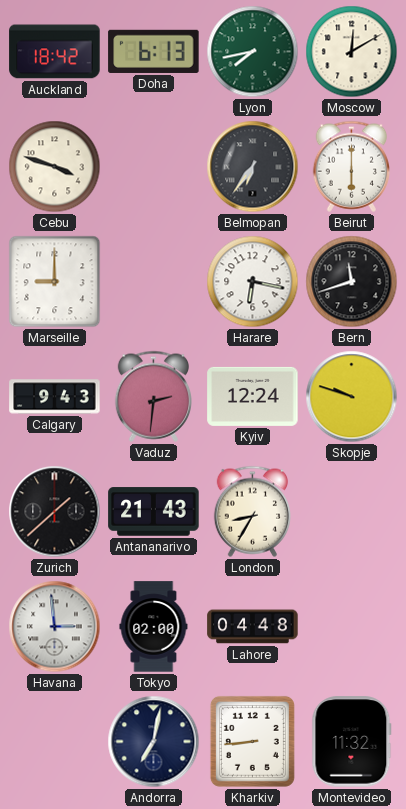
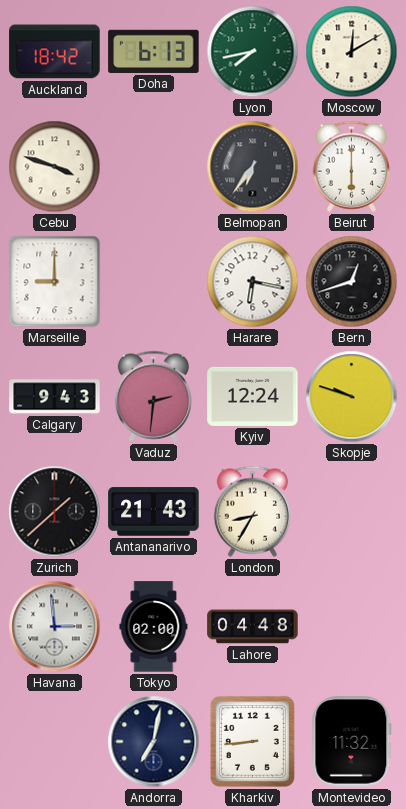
Bern: 11:42 -> 12:42 (352, 282)
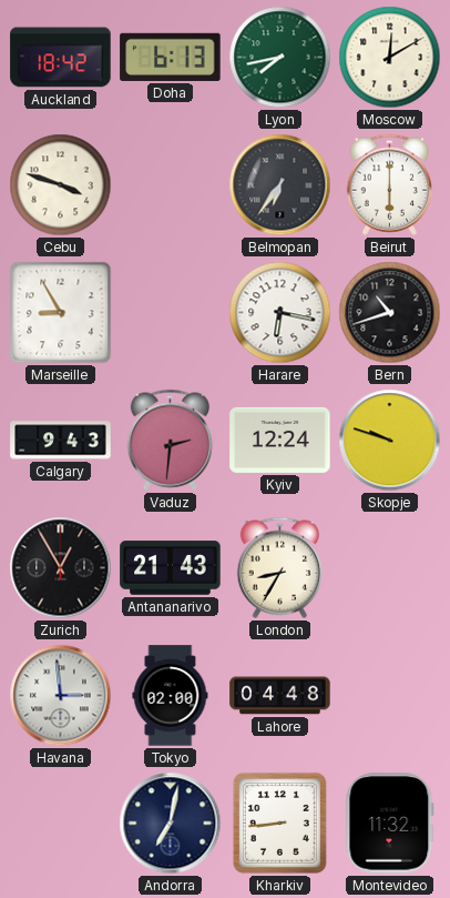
Marseille: 9:00 -> 8:55 (61, 313)
Bern: 12:42 -> 10:42 (390, 313)
Zurich: 1:38 -> 12:55 (61, 568)
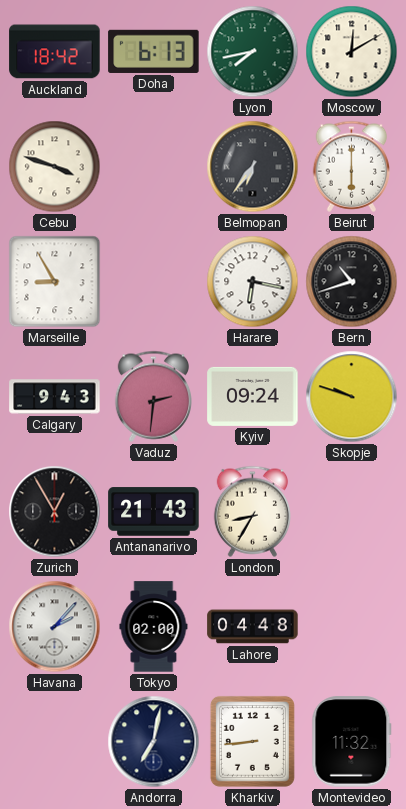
Kyiv: 12:24 -> 09:24 (253, 396)
Havana: 2:59 -> 2:07 (55, 627)
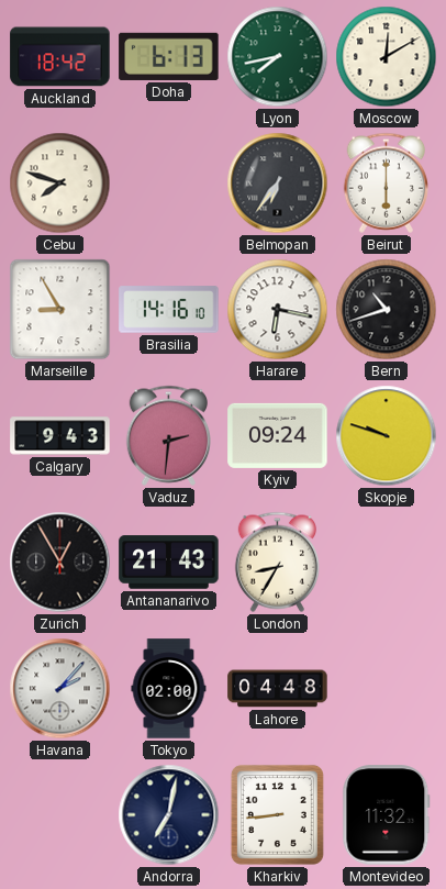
Cebu: 3:48 -> 7:48 (60, 184)
Brasilia: none -> 14:16 (169, 310)
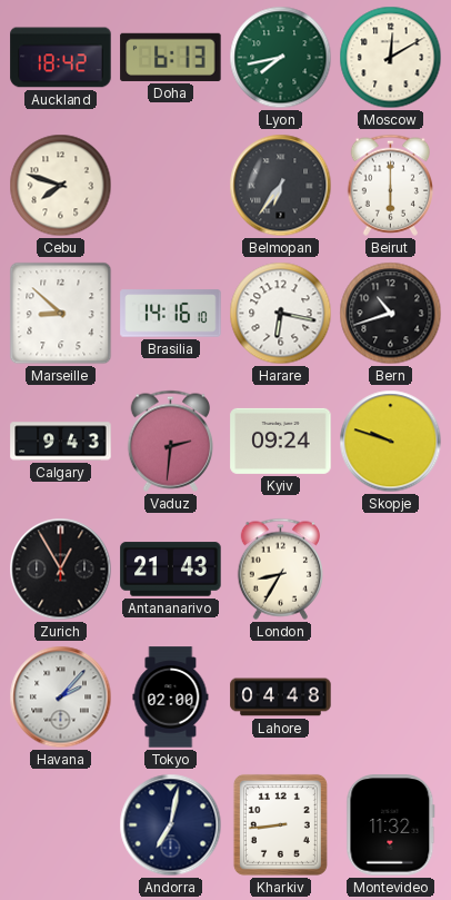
Marseille: 8:55 -> 8:52 (61, 314)
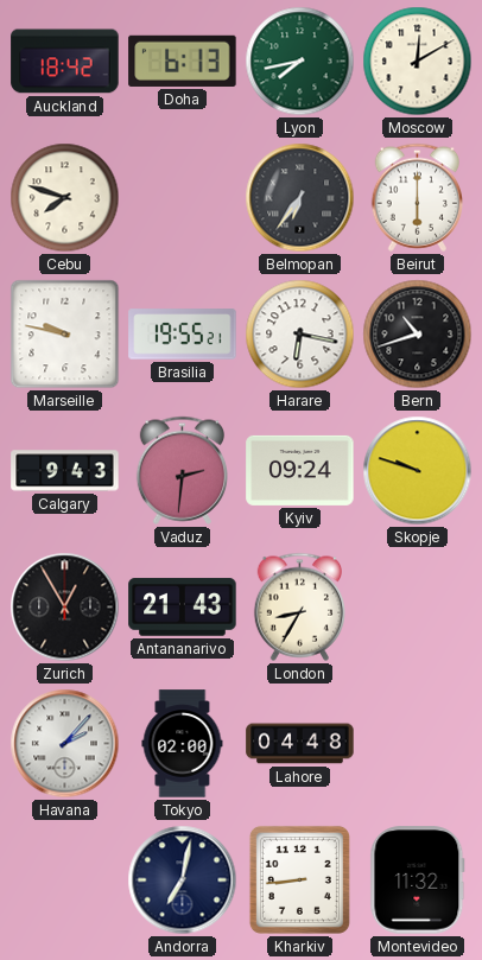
Marseille: 8:52 -> 9:47 (65, 335)
Brasilia: 14:16 -> 19:55 (183, 335)
